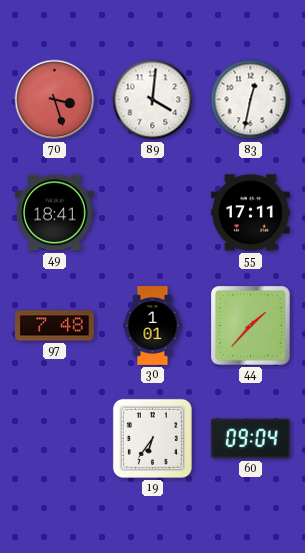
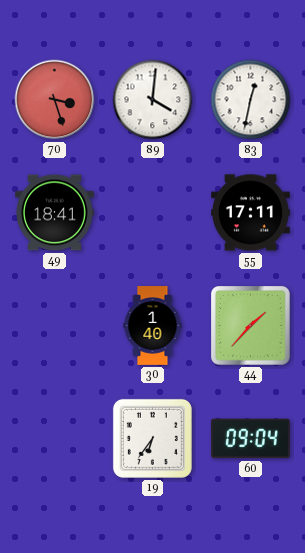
97: 7:48 -> none (55, 326)
30: 1:01 -> 1:40 (153, 326)
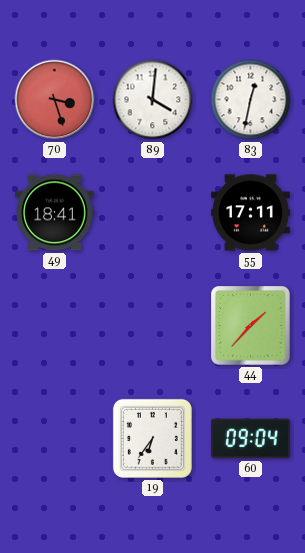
30: 1:40 -> none (153, 326)
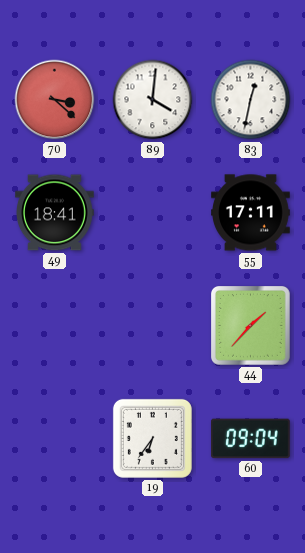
70: 3:27 -> 3:22 (55, 100)
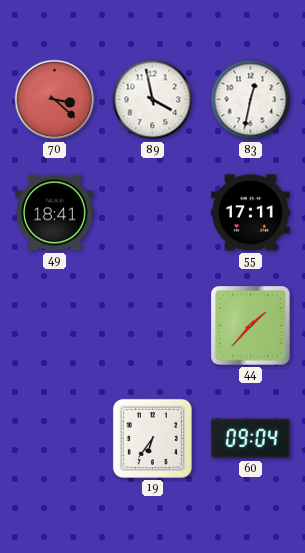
89: 4:01 -> 3:58 (153, 100)
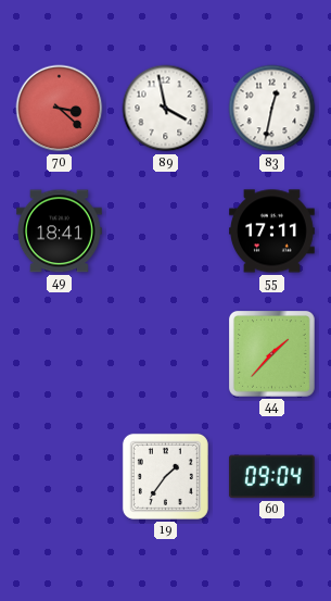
19: 6:36 -> 1:36 (165, 476)
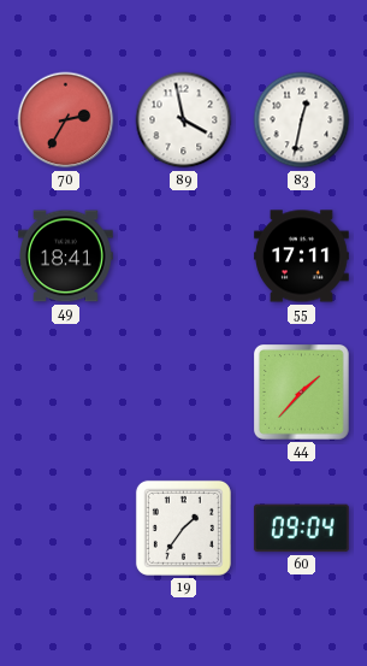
70: 3:22 -> 2:35 (66, 120)
